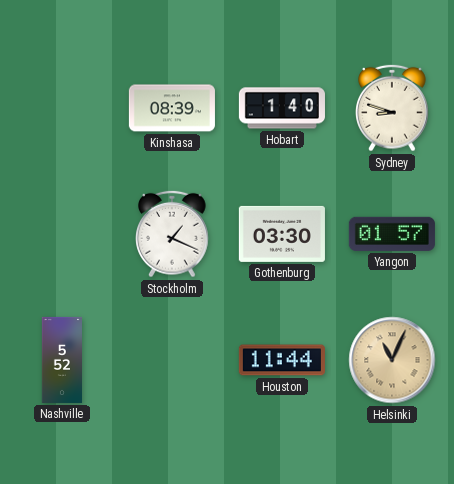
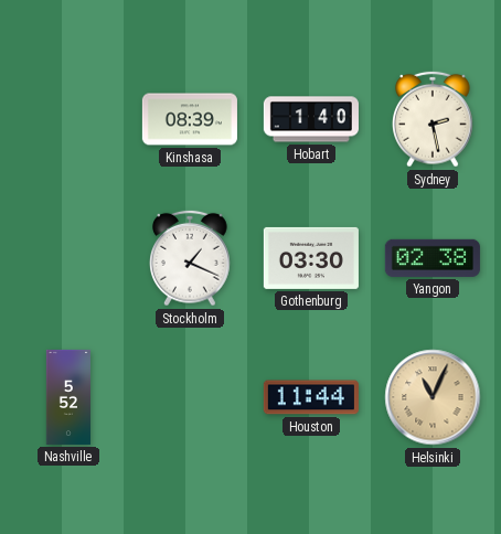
Sydney: 8:48 -> 2:28 (433, 119)
Yangon: 01:57 -> 02:38 (433, 258)
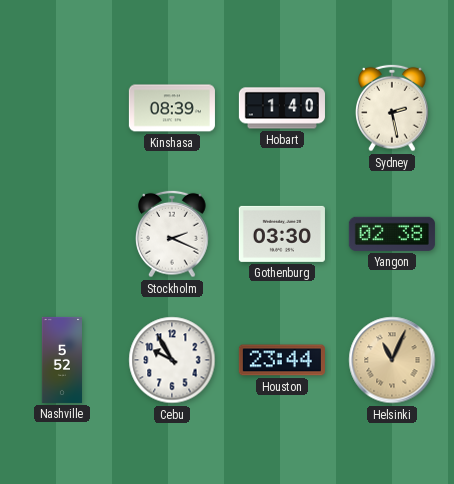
Stockholm: 1:19 -> 2:19 (172, 234)
Cebu: none -> 9:55 (172, 360)
Houston: 11:44 -> 23:44 (282, 360)
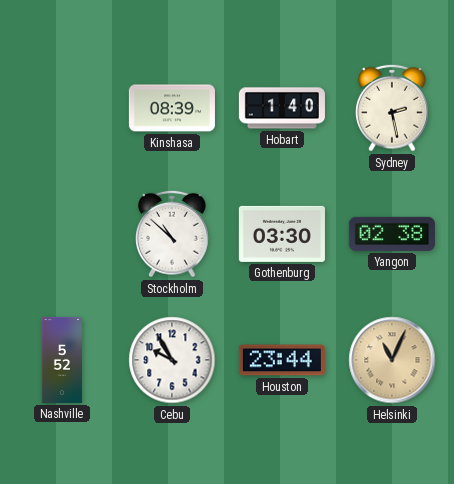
Stockholm: 2:19 -> 10:52 (172, 234)
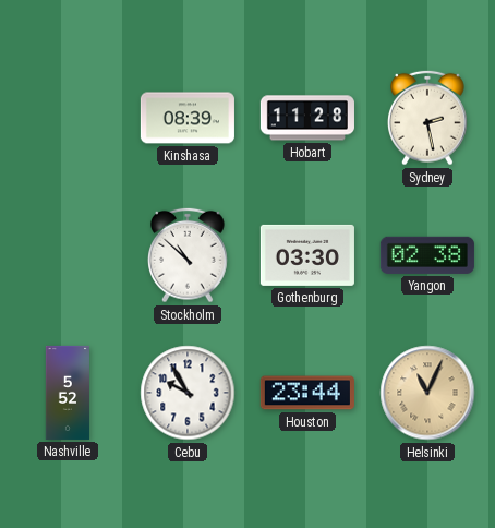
Hobart: 1:40 -> 11:28 (307, 118)
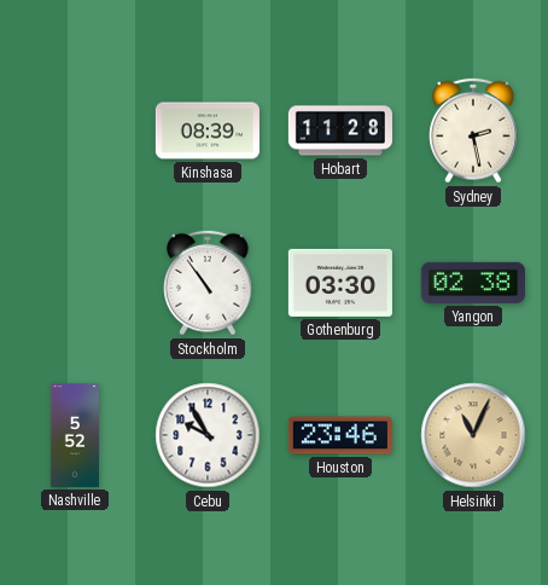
Stockholm: 10:52 -> 10:54 (208, 283)
Houston: 23:44 -> 23:46 (340, 435)
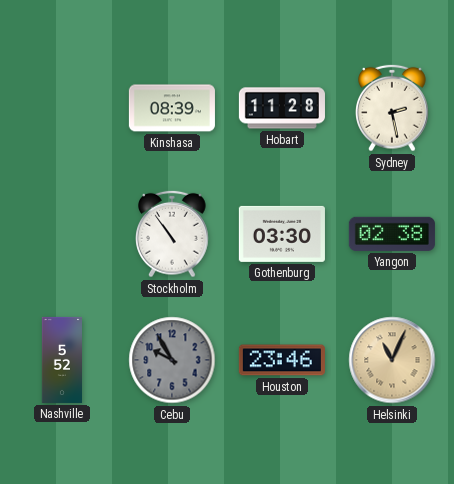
Cebu dial: white -> grey (172, 360)
